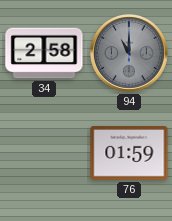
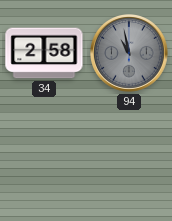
94: 11:00 -> 10:58 (130, 54)
76: 01:59 -> none (129, 154)
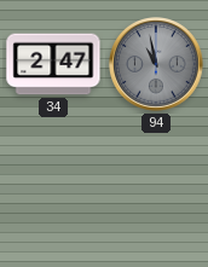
34: 2:58 -> 2:47 (53, 64)
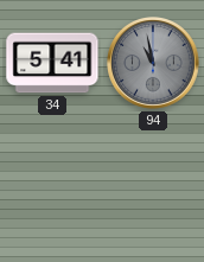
34: 2:47 -> 5:41 (52, 63)
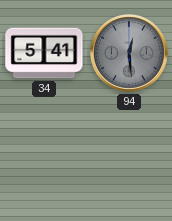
94: 10:58 -> 12:29 (130, 54)
